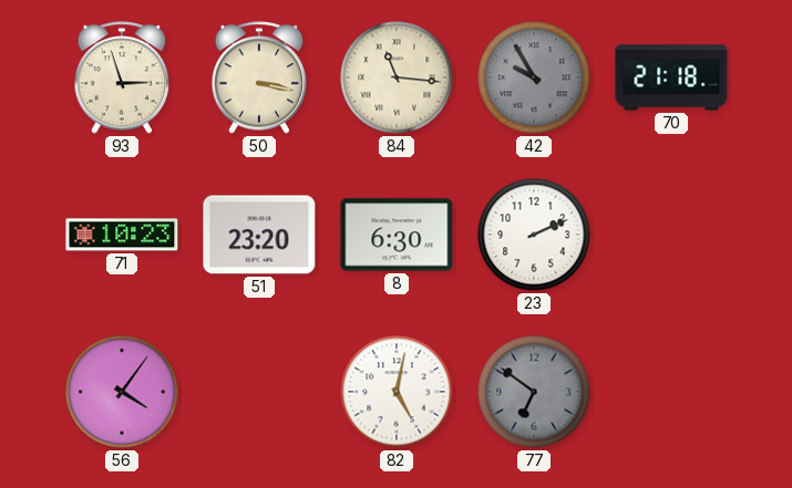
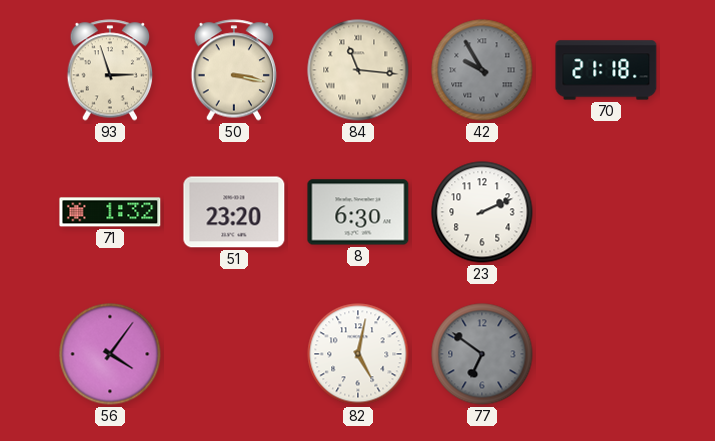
71: 10:23 -> 1:32 (110, 212)
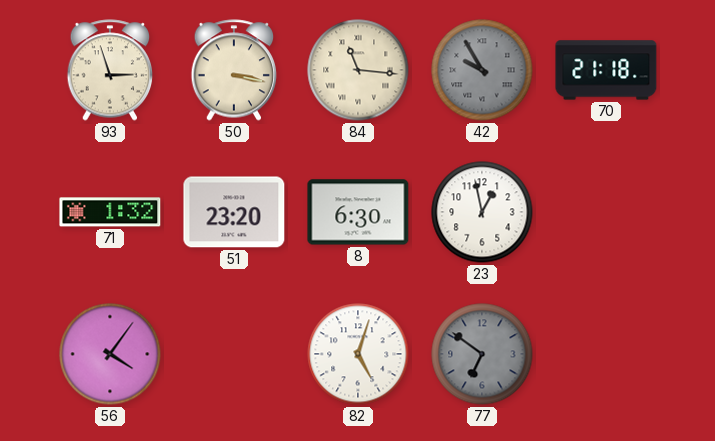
23: 2:11 -> 12:58 (482, 212)
82: 5:02 -> 5:03 (358, 354)
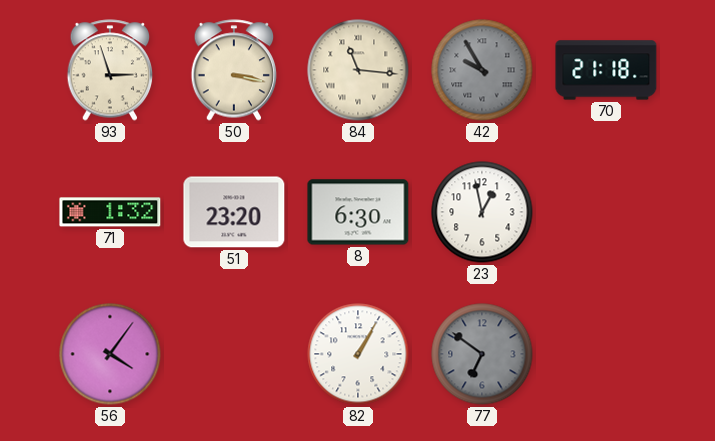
82: 5:03 -> 1:05 (358, 354)
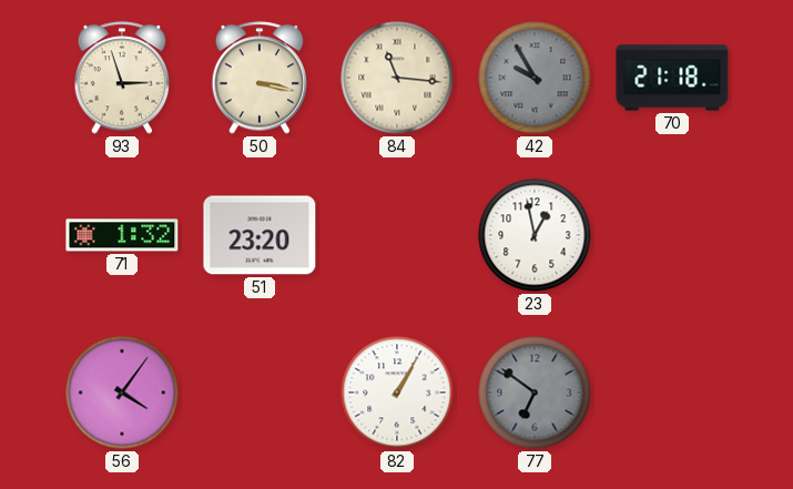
8: 6:30 -> none (358, 212)
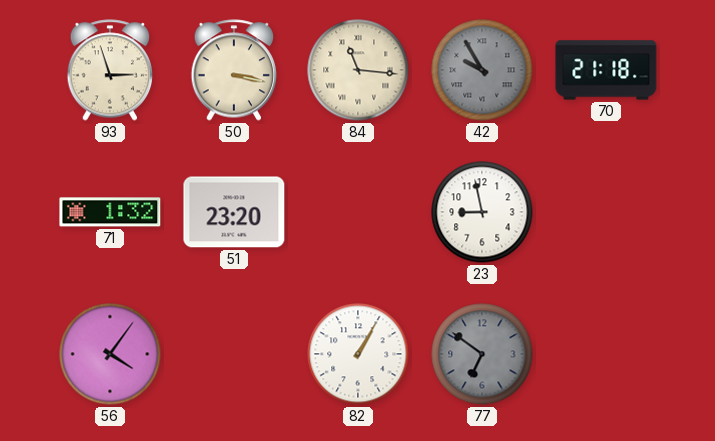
23: 12:58 -> 8:58 (482, 212)
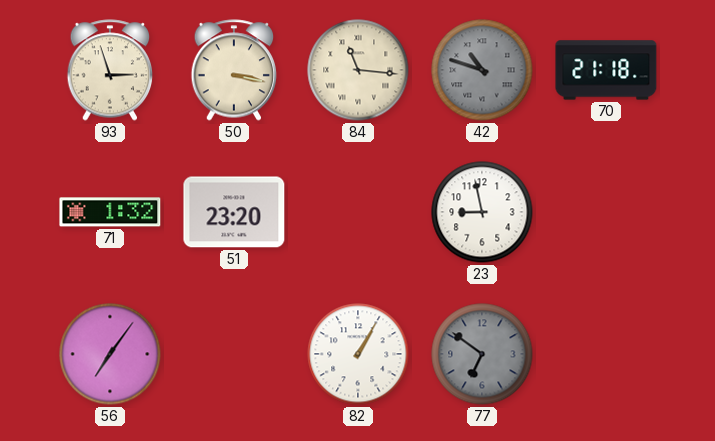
42: 9:55 -> 10:48 (482, 70)
56: 4:06 -> 7:06 (110, 354)
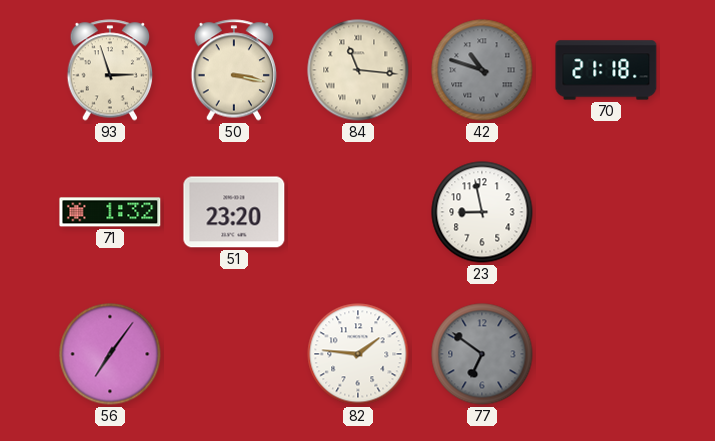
82: 1:05 -> 1:46 (358, 354)
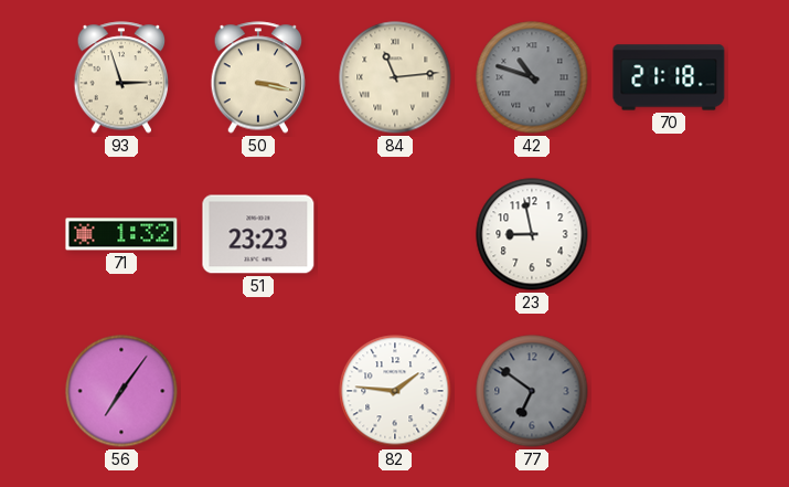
84: 11:16 -> 11:14 (395, 77)
51: 23:20 -> 23:23 (258, 234)
